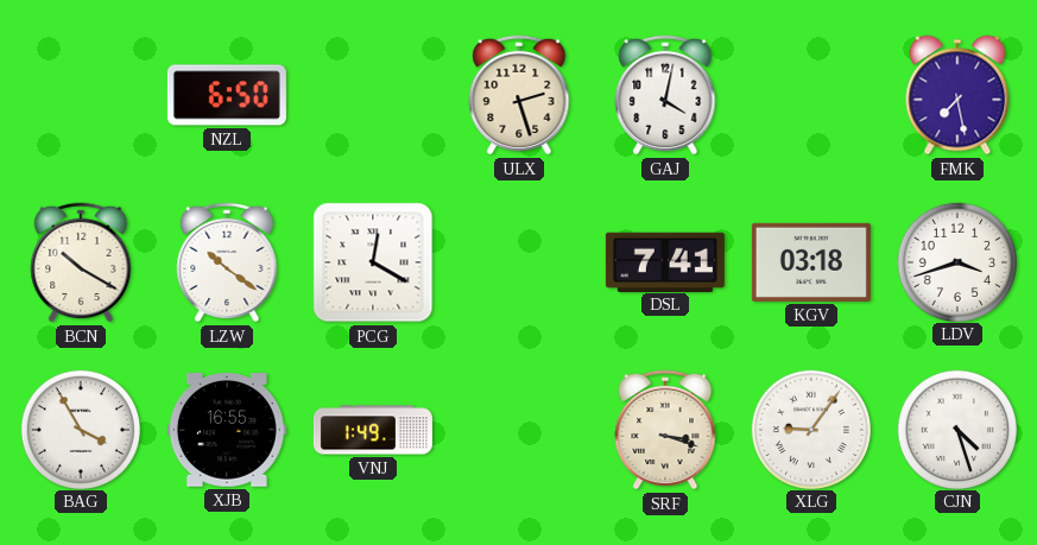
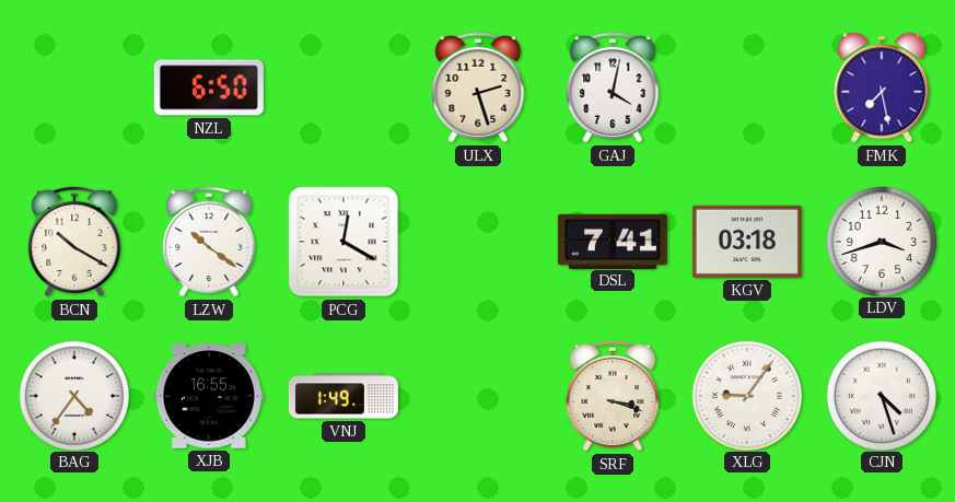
BAG: 3:55 -> 4:36 (73, 395)
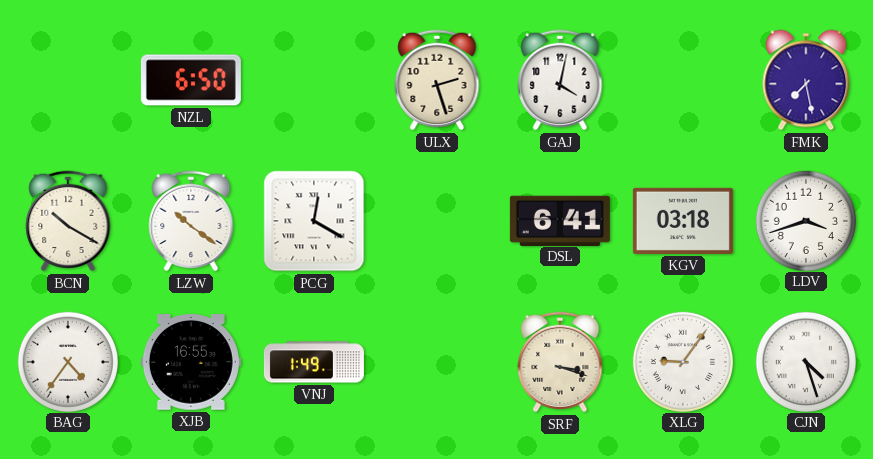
DSL: 7:41 -> 6:41 (560, 220)
